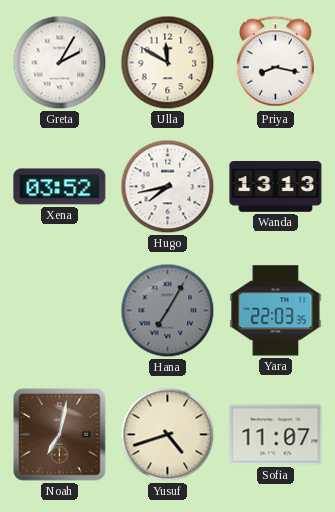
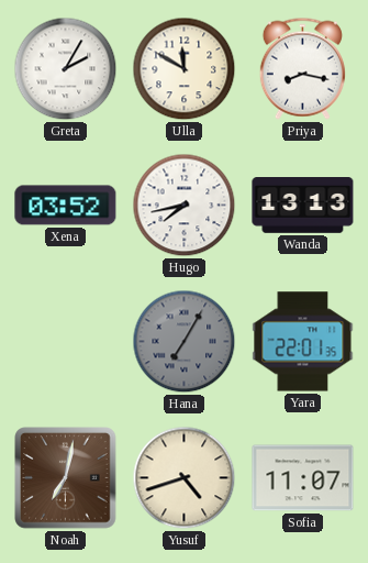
Yara: 22:03 -> 22:01 (303, 342)
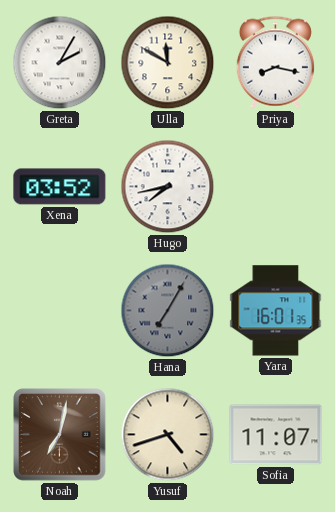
Wanda: 13:13 -> none (303, 206)
Yara: 22:01 -> 16:01 (276, 311)
